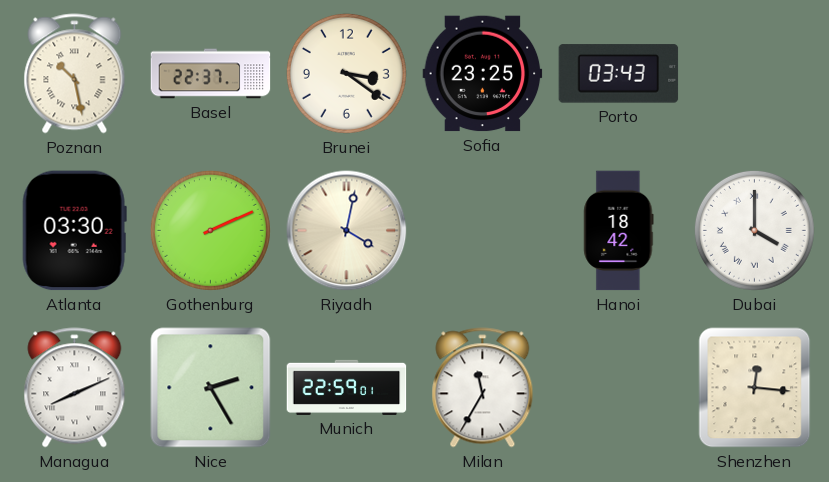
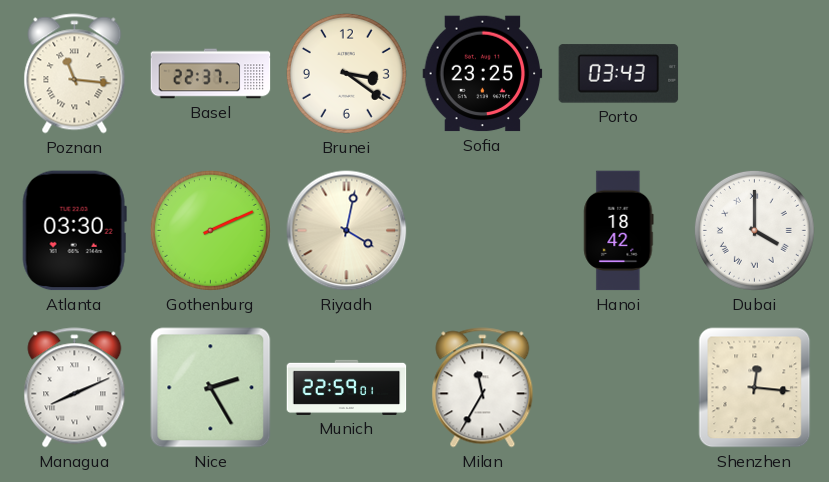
Poznan: 10:28 -> 11:16 (75, 74)
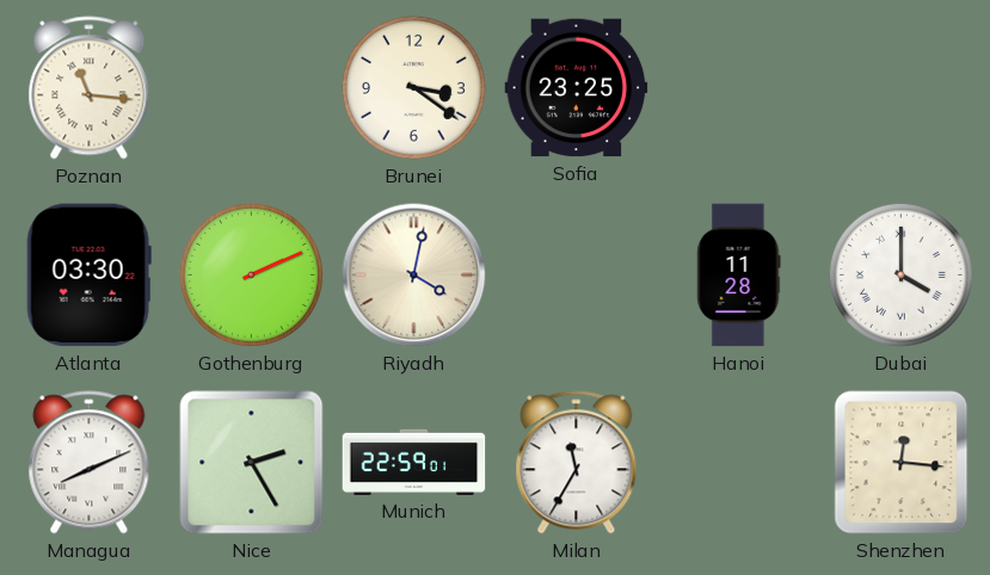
Basel: 22:37 -> none (211, 74)
Porto: 03:43 -> none (619, 74)
Hanoi: 18:42 -> 11:28 (739, 276)
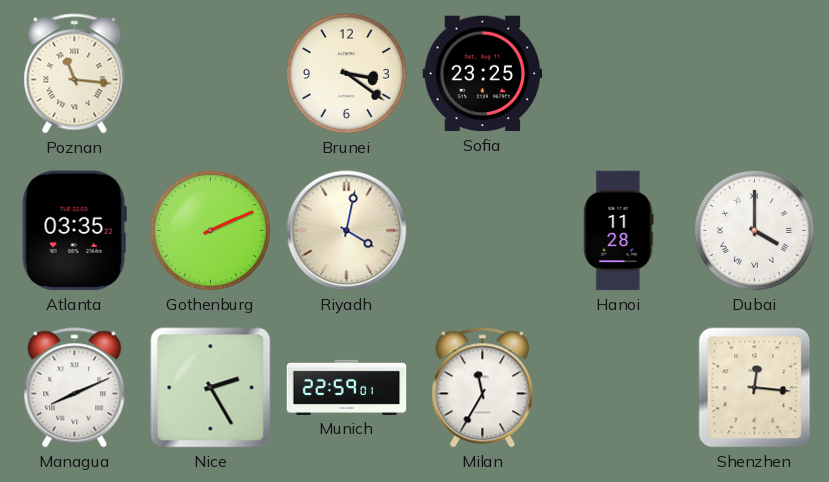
Atlanta: 03:30 -> 03:35 (74, 231)
